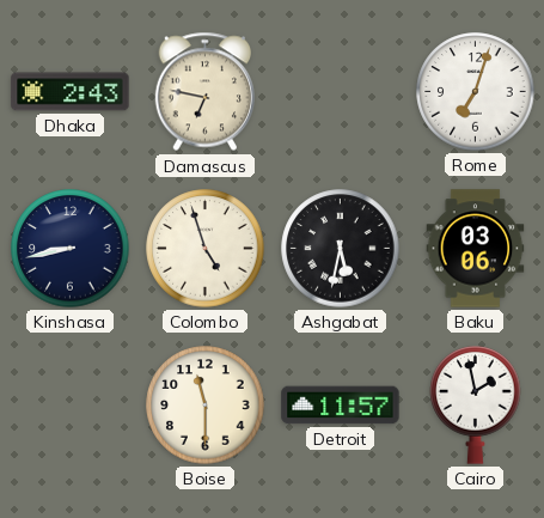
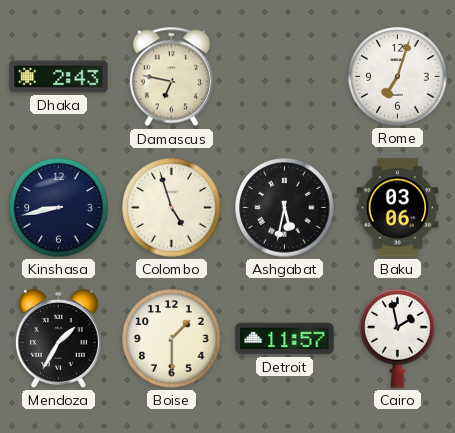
Mendoza: none -> 1:35 (58, 339)
Boise: 11:30 -> 1:30 (172, 339)
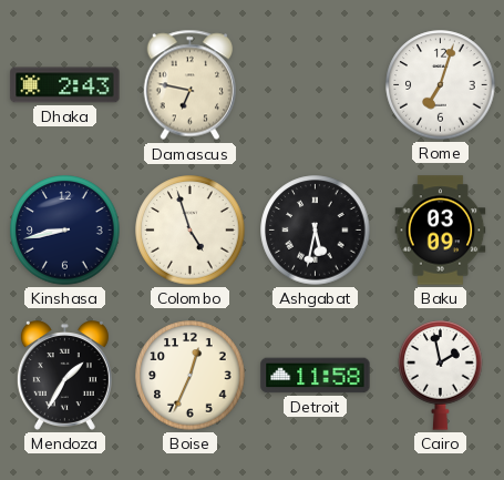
Baku: 03:06 -> 03:09 (441, 231)
Boise: 1:30 -> 12:34 (191, 376)
Detroit: 11:57 -> 11:58 (316, 376)
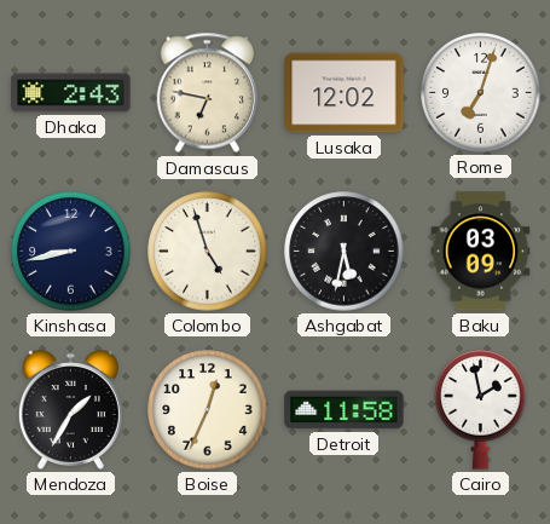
Lusaka: none -> 12:02 (345, 93)
